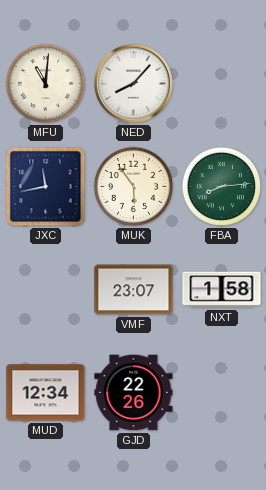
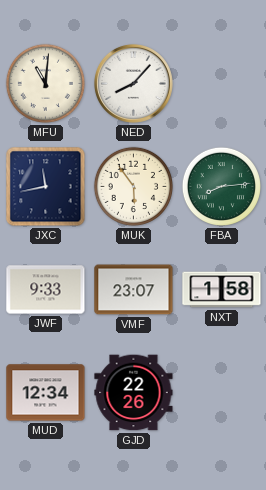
JWF: none -> 9:33 (46, 290)
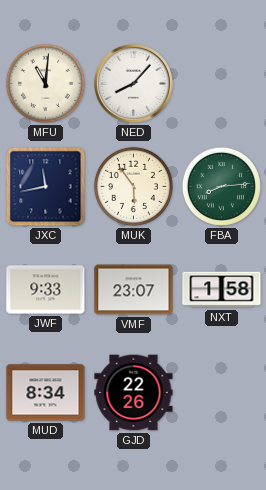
MUD: 12:34 -> 8:34 (46, 393)
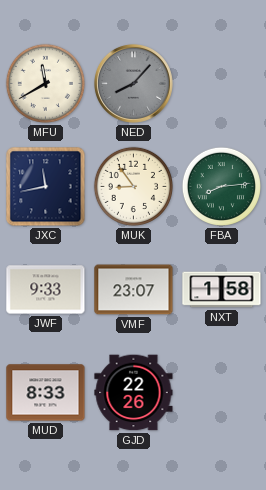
MFU: 11:01 -> 11:40 (45, 83)
NED dial: white -> grey (133, 83)
MUK: 5:54 -> 8:54 (133, 186)
MUD: 8:34 -> 8:33 (46, 393)
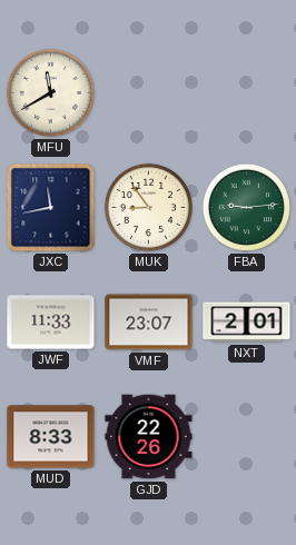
NED: 8:07 -> none (133, 83)
FBA: 8:14 -> 9:14 (246, 207)
JWF: 9:33 -> 11:33 (51, 323)
NXT: 1:58 -> 2:01 (247, 323)
